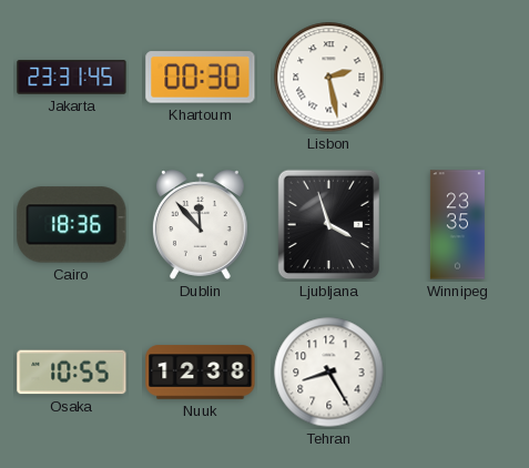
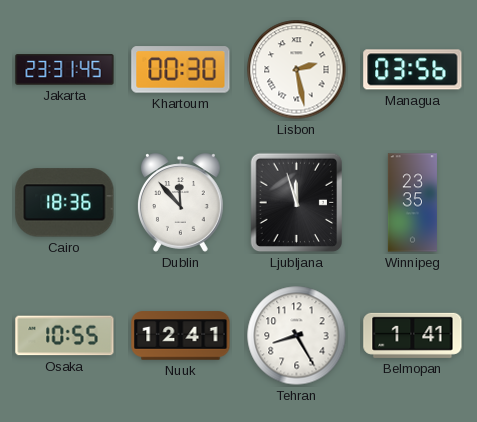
Managua: none -> 03:56 (413, 70)
Ljubljana: 3:57 -> 11:57 (297, 203)
Nuuk: 12:38 -> 12:41 (181, 336)
Belmopan: none -> 1:41 (413, 335)
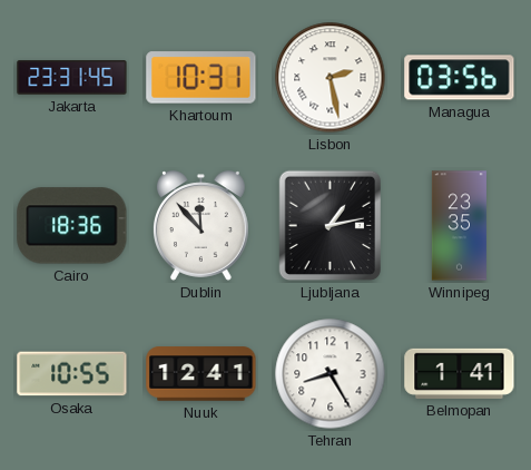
Khartoum: 00:30 -> 10:31 (201, 78)
Ljubljana: 11:57 -> 1:13 (331, 226)
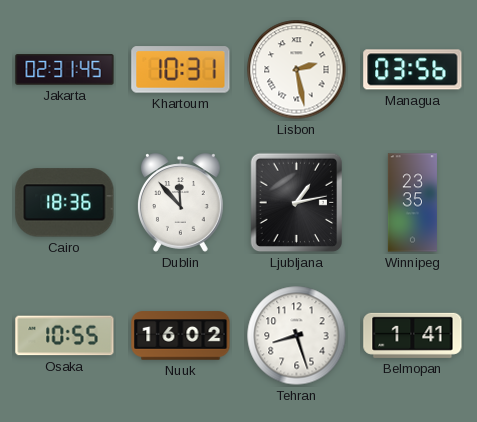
Jakarta: 23:31 -> 02:31 (65, 70)
Nuuk: 12:41 -> 16:02 (181, 336)
Tehran: 8:25 -> 8:27 (297, 336)
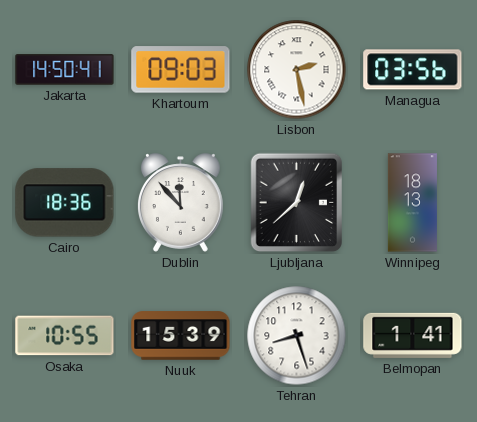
Jakarta: 02:31 -> 14:50 (65, 70)
Khartoum: 10:31 -> 09:03 (181, 70)
Ljubljana: 1:13 -> 12:38 (297, 203)
Winnipeg: 23:35 -> 18:13 (412, 203)
Nuuk: 16:02 -> 15:39 (181, 336)
